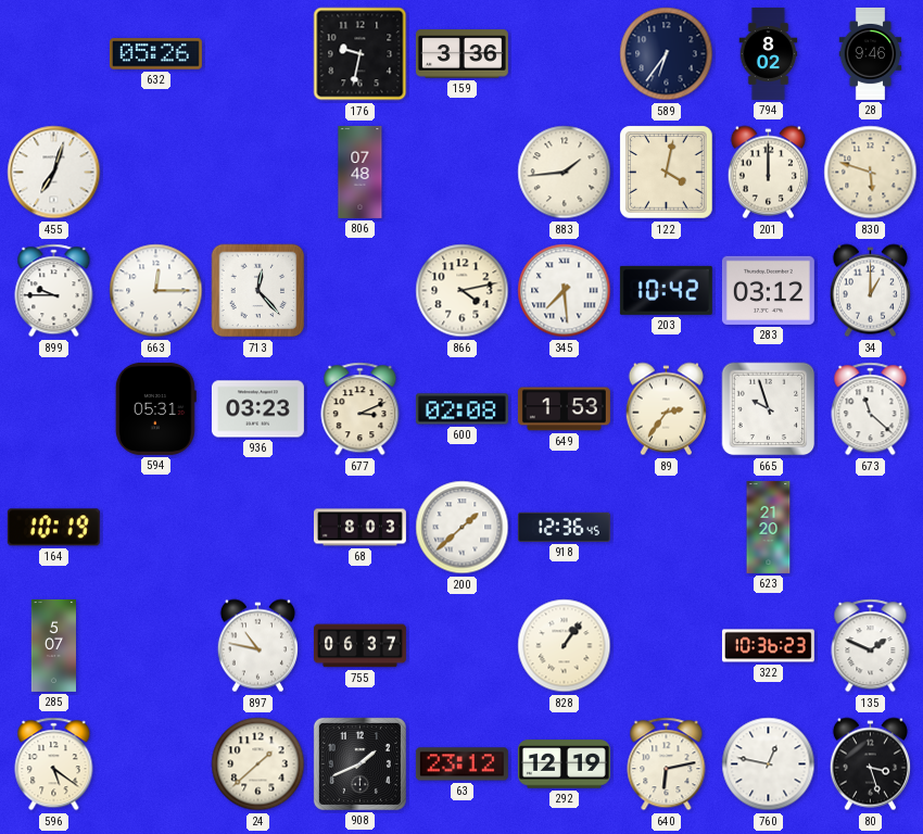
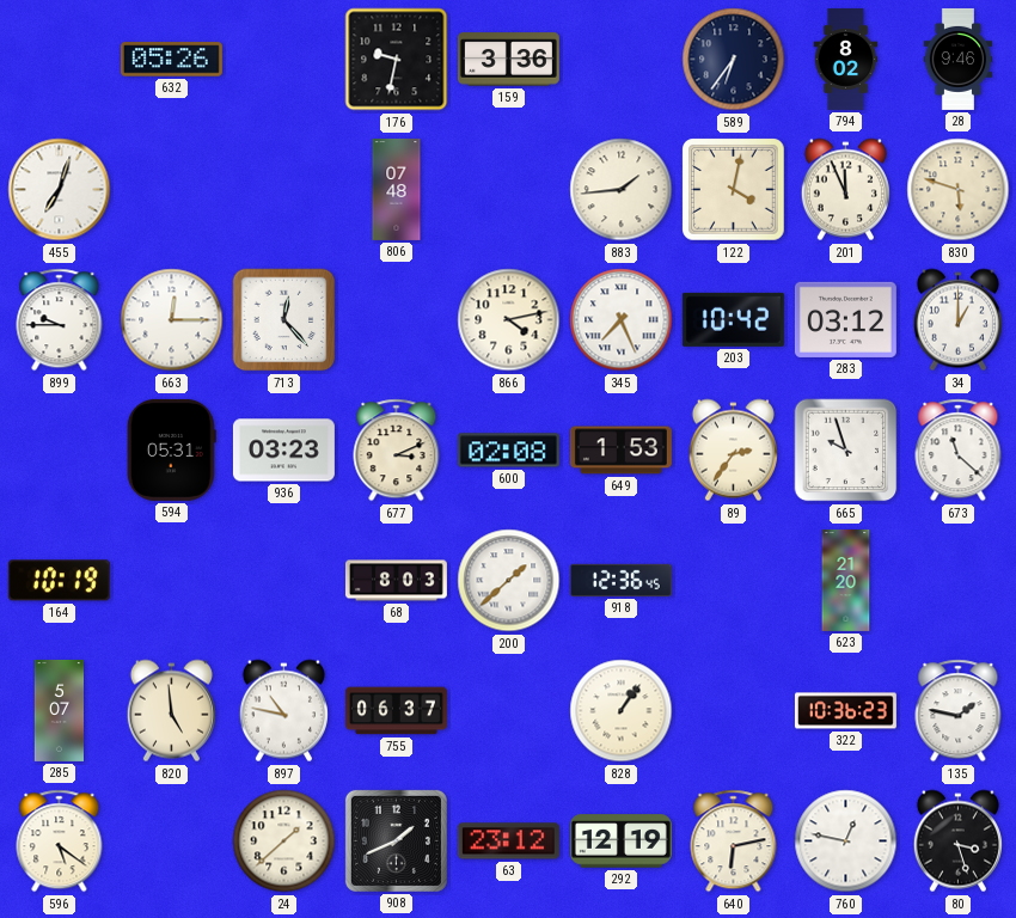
201: 12:00 -> 11:56 (845, 190)
345: 7:29 -> 7:26 (622, 320)
820: none -> 4:59 (171, 711)
135: 1:49 -> 1:47 (959, 711)
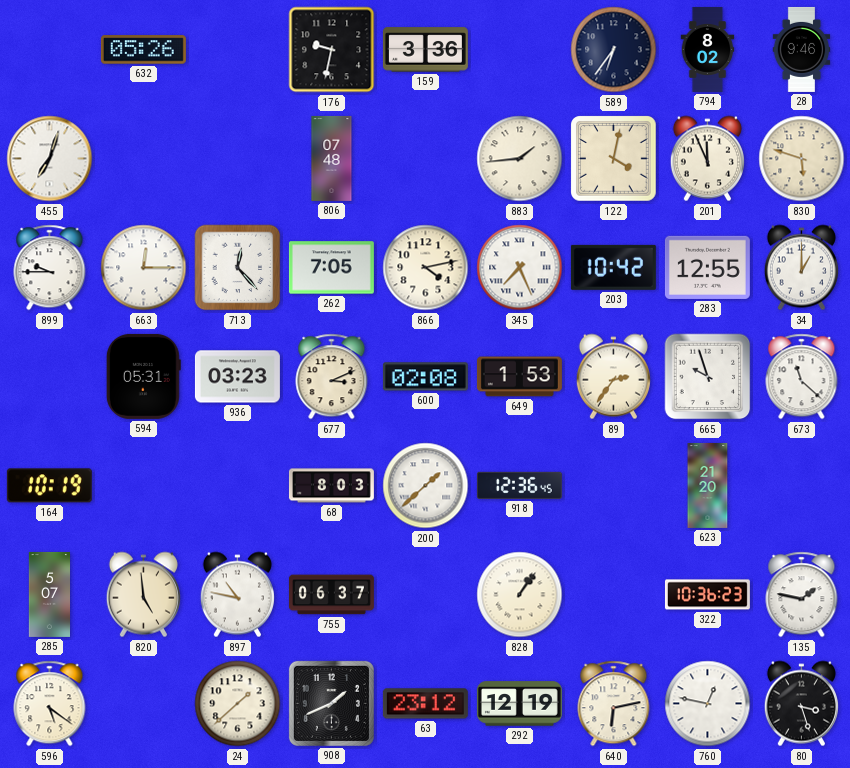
262: none -> 7:05 (331, 268)
283: 03:12 -> 12:55 (707, 267)
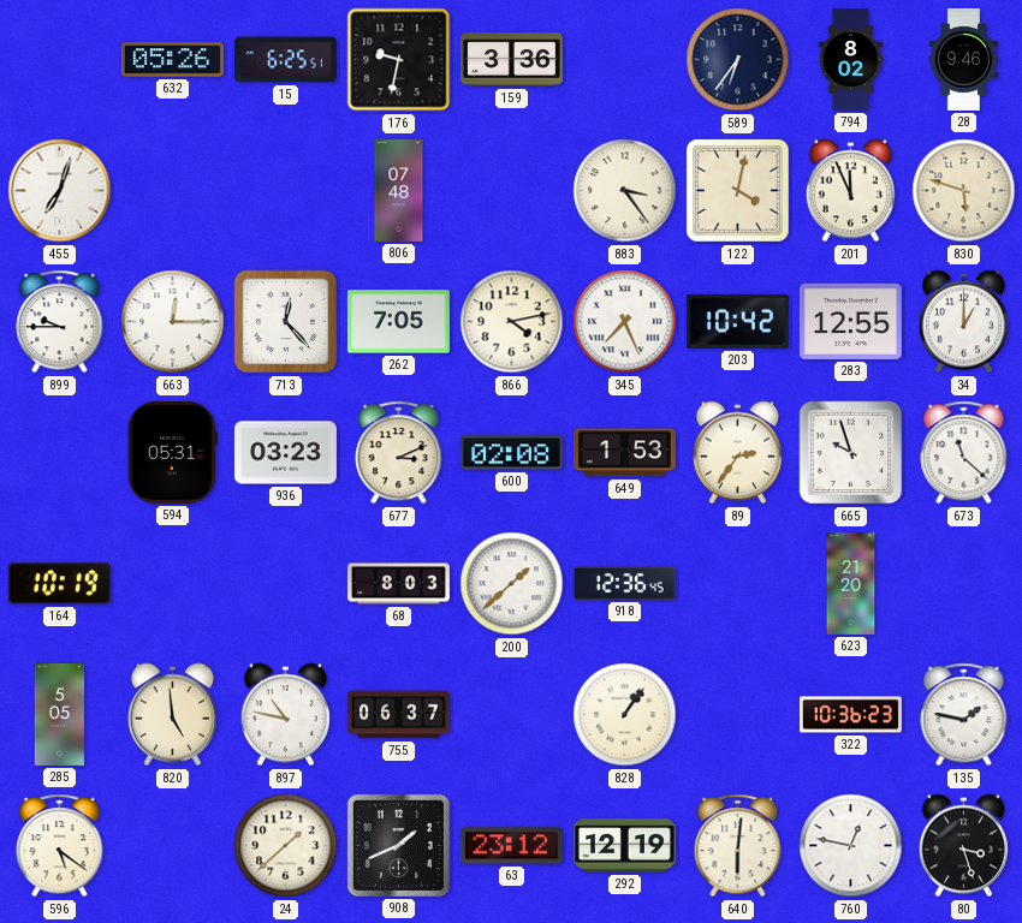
15: none -> 6:25 (285, 60)
883: 1:44 -> 3:24 (625, 191)
285: 5:07 -> 5:05 (60, 714)
640: 6:13 -> 6:01 (738, 846)
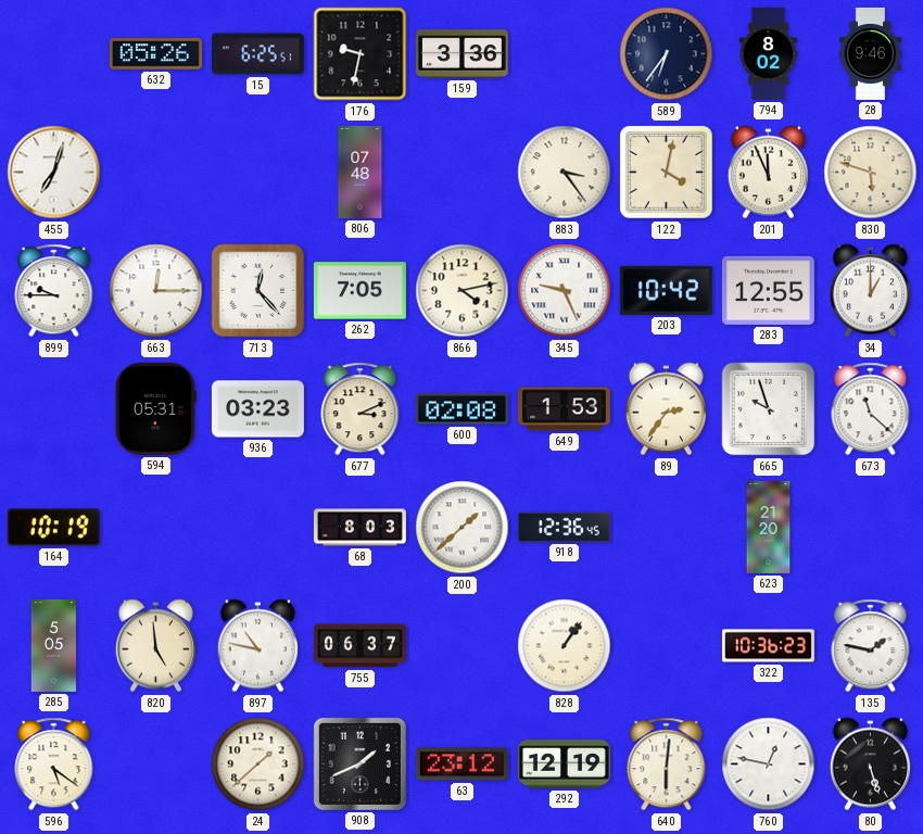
345: 7:26 -> 9:26 (565, 291)
80: 3:27 -> 5:27 (870, 764)
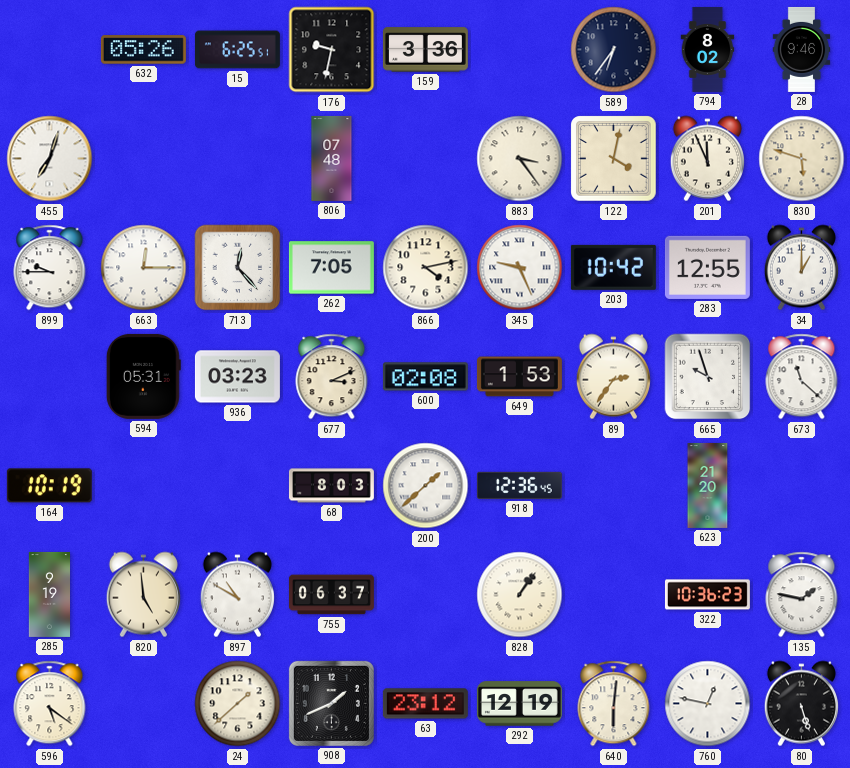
285: 5:05 -> 9:19 (50, 594)
897: 10:47 -> 10:50 (237, 595)
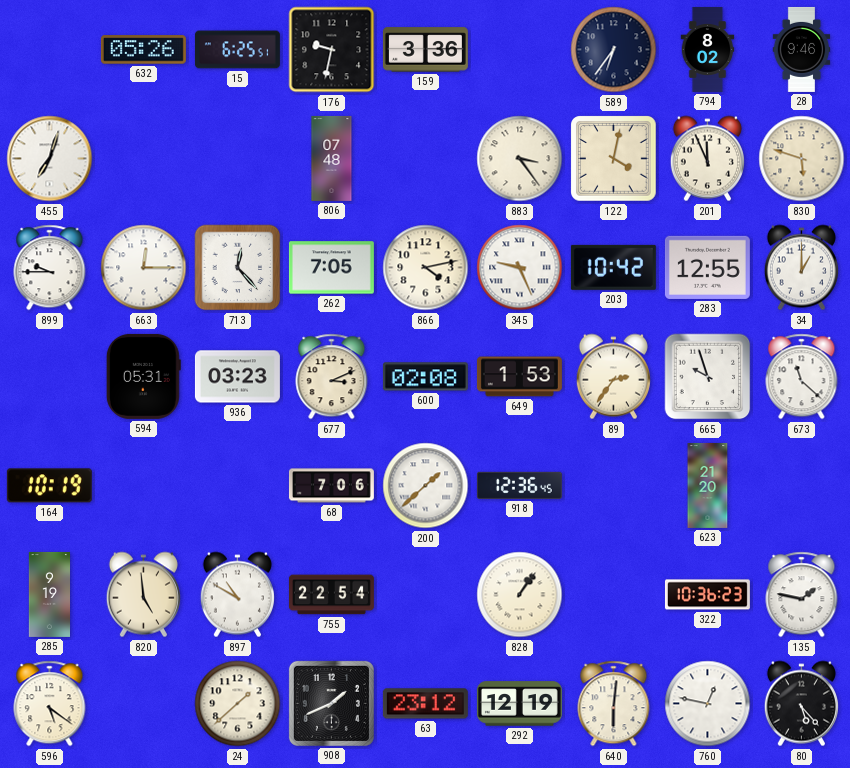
68: 8:03 -> 7:06 (331, 486)
755: 06:37 -> 22:54 (331, 595)
80: 5:27 -> 5:23 (801, 704)
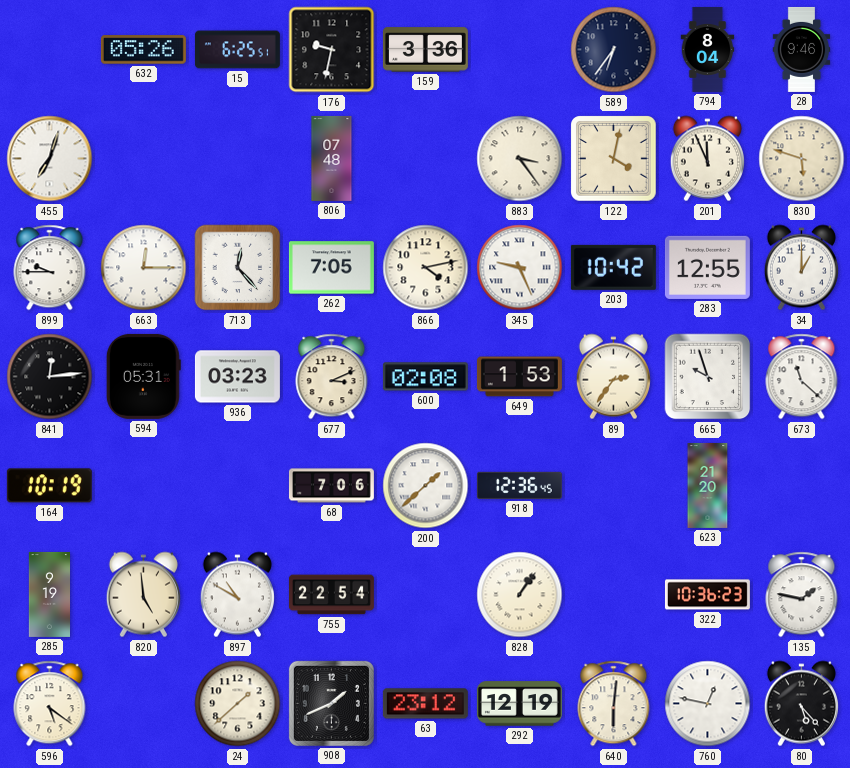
794: 8:02 -> 8:04 (708, 49)
841: none -> 12:14 (50, 377)
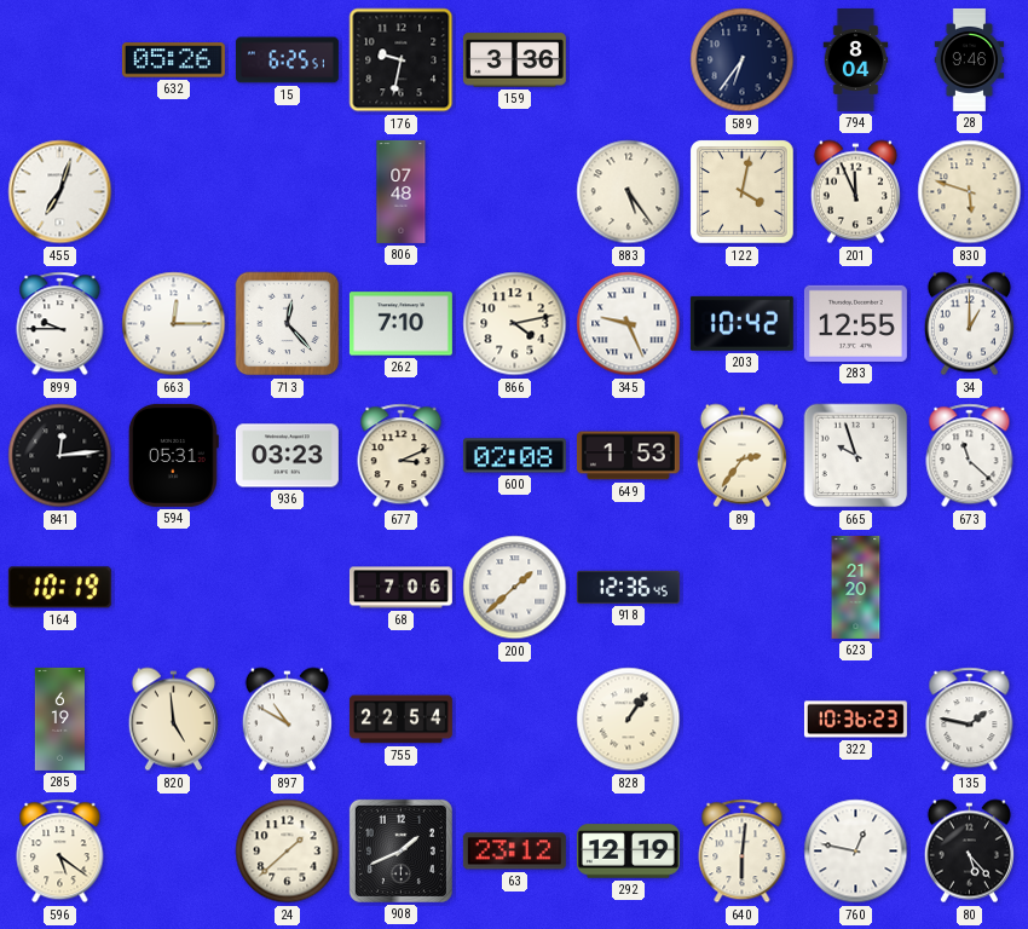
883: 3:24 -> 5:24 (629, 192)
262: 7:05 -> 7:10 (400, 324)
285: 9:19 -> 6:19 (60, 719)
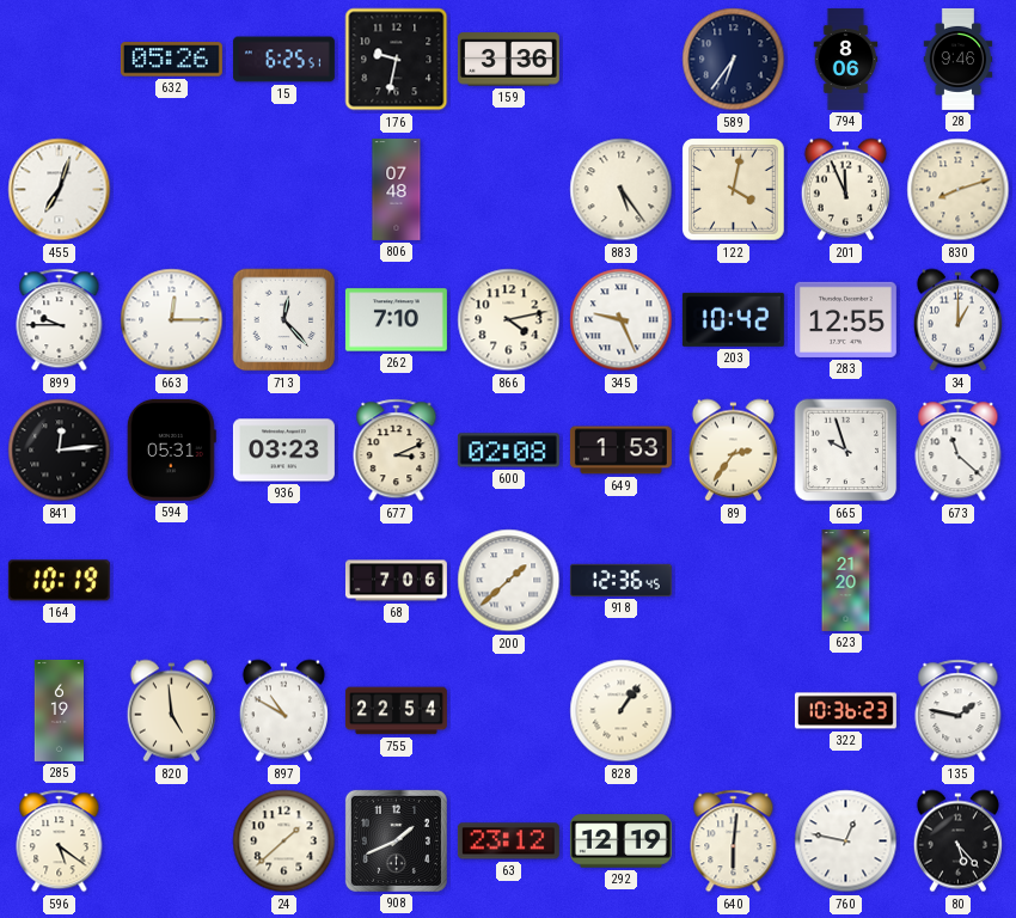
794: 8:04 -> 8:06 (846, 59)
830: 5:48 -> 8:12 (959, 190)
